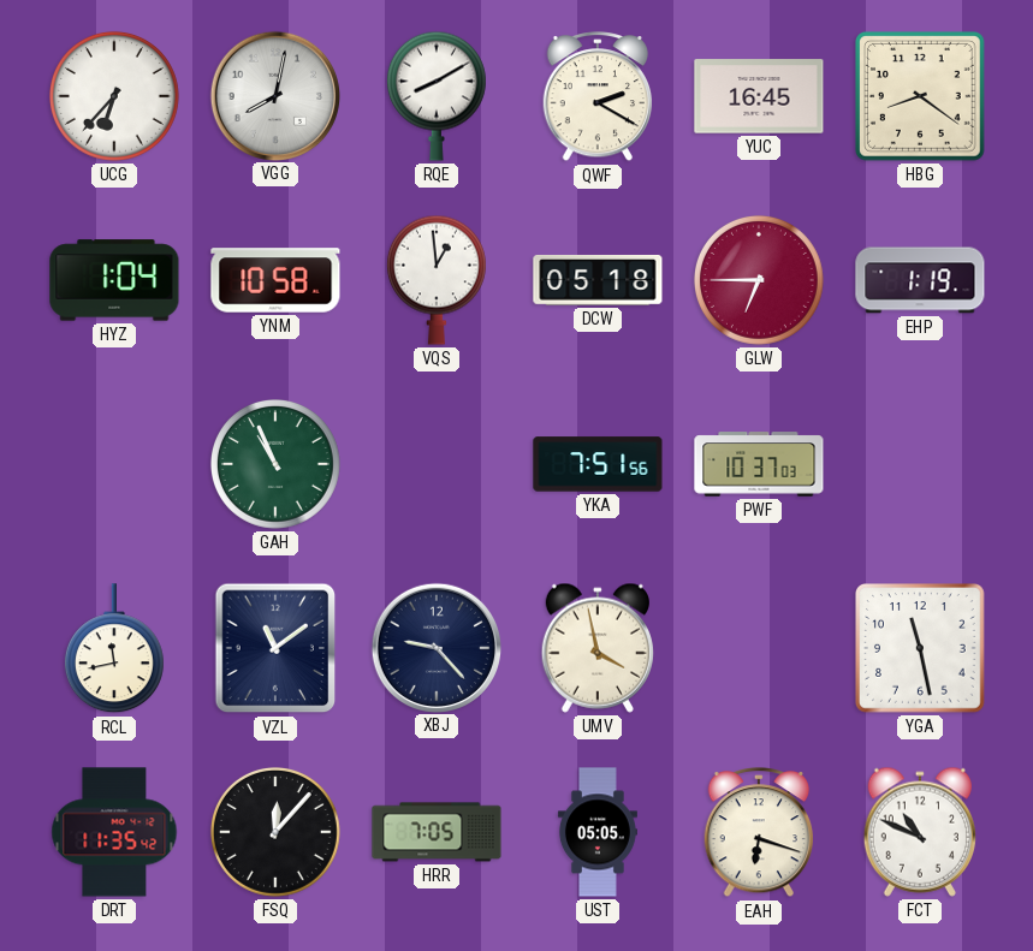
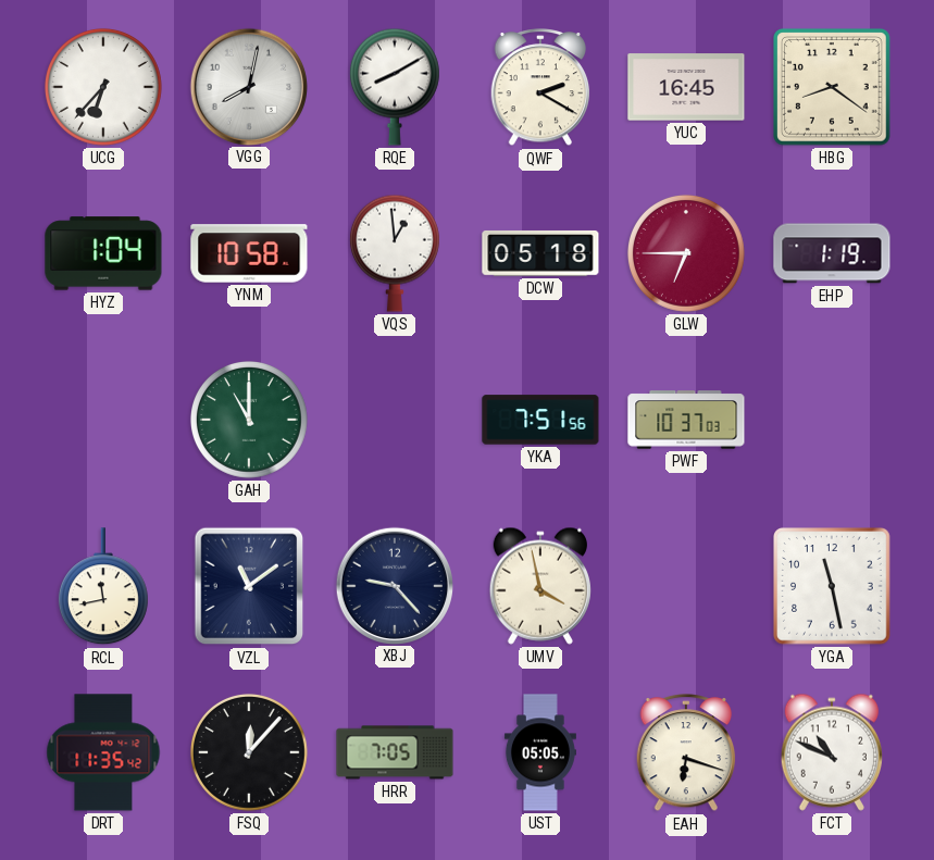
GAH: 10:56 -> 11:00 (249, 420)
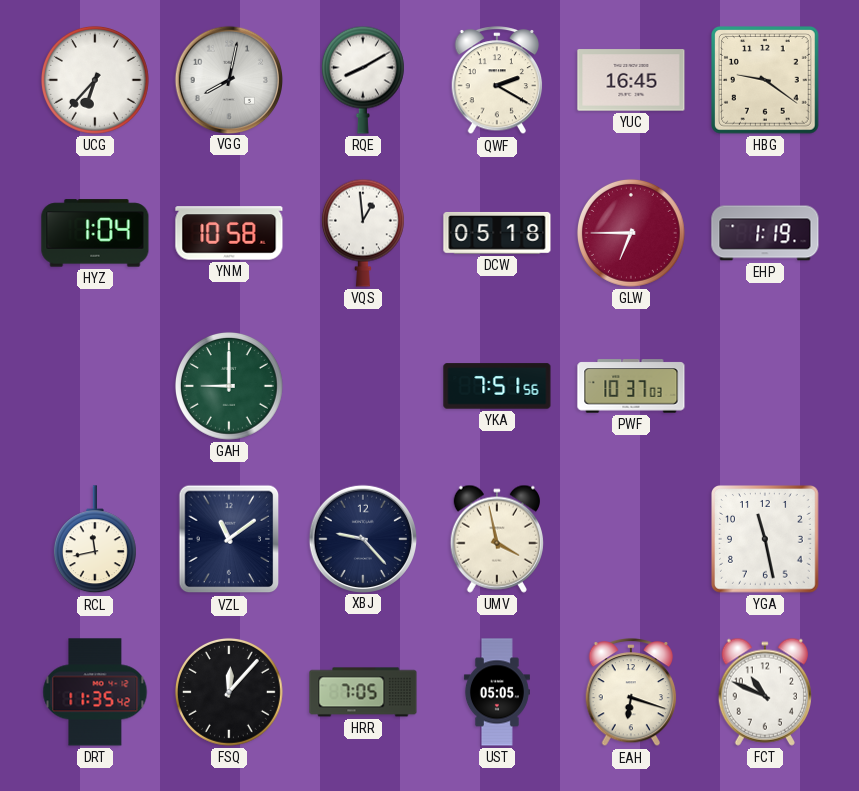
HBG: 8:21 -> 9:21 (766, 81)
GAH: 11:00 -> 9:00 (229, 386)
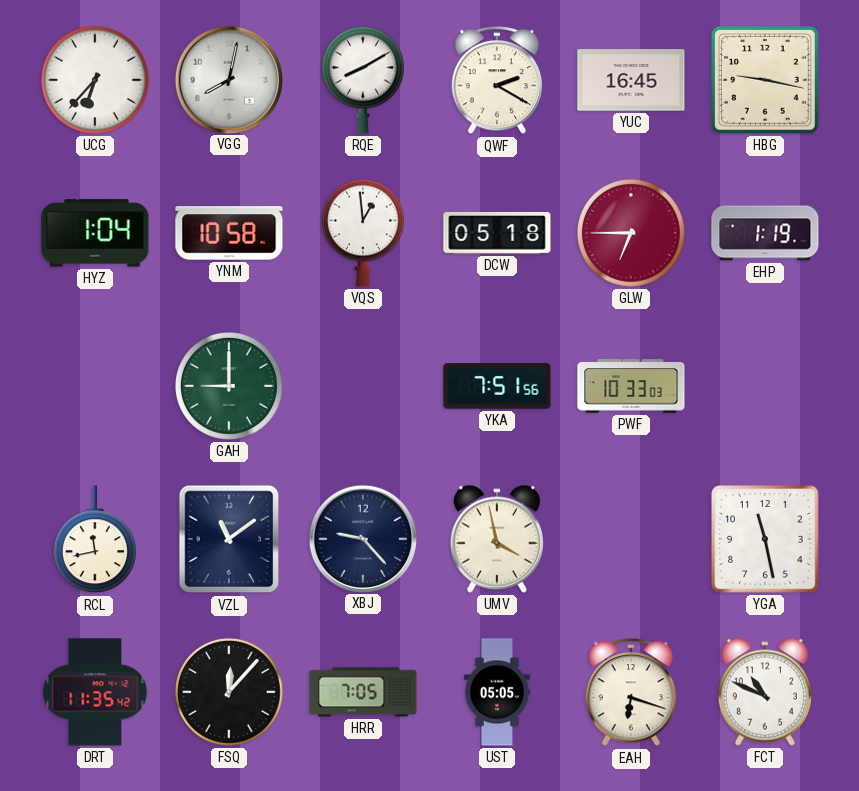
HBG: 9:21 -> 9:17 (766, 81)
PWF: 10:37 -> 10:33 (631, 386)
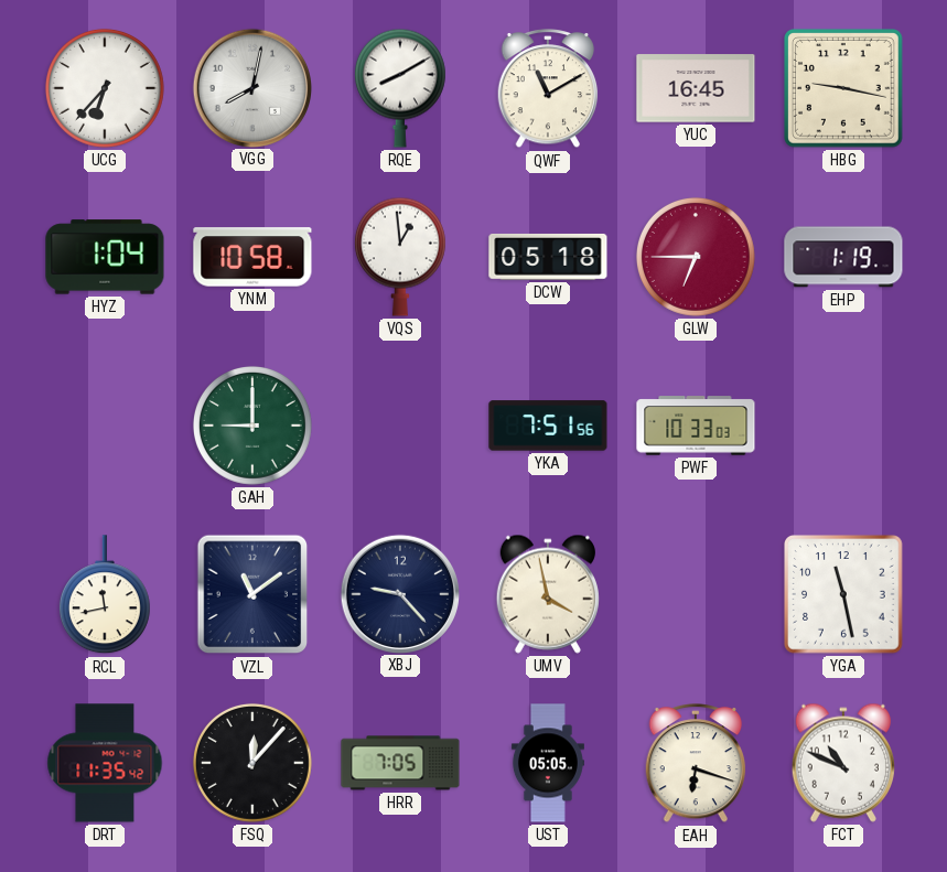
QWF: 2:20 -> 11:10 (548, 89)
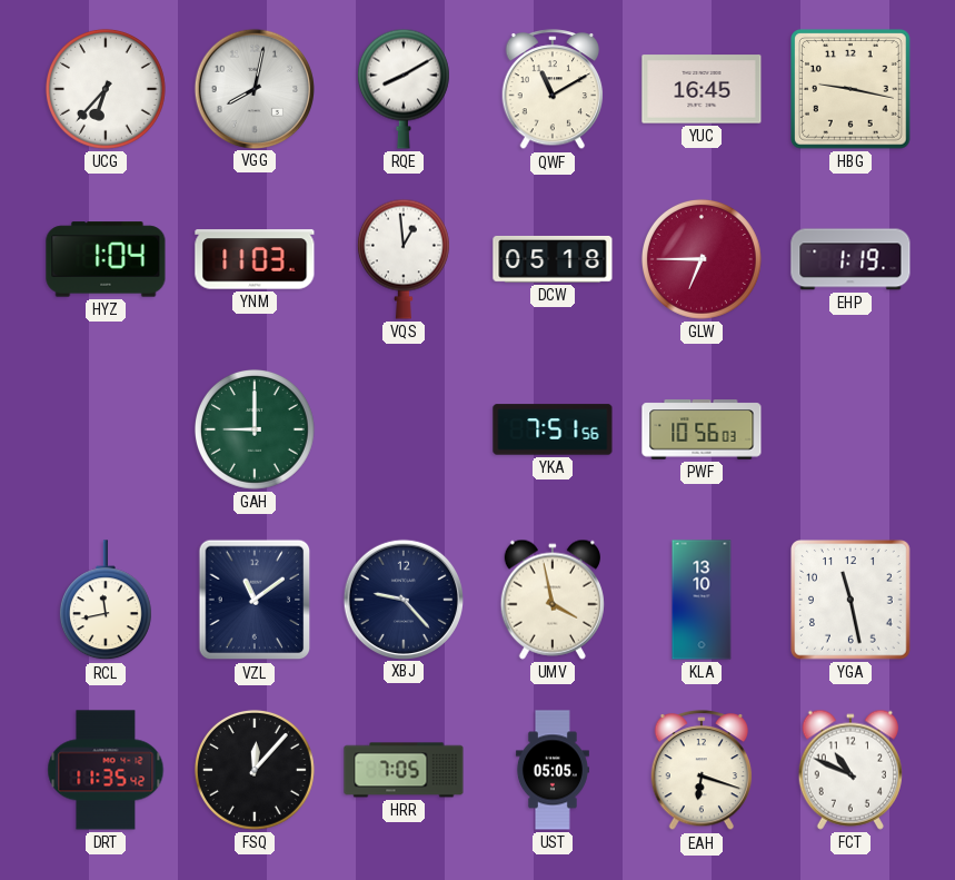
YNM: 10:58 -> 11:03 (255, 259)
PWF: 10:33 -> 10:56 (702, 429)
KLA: none -> 13:10 (702, 600)
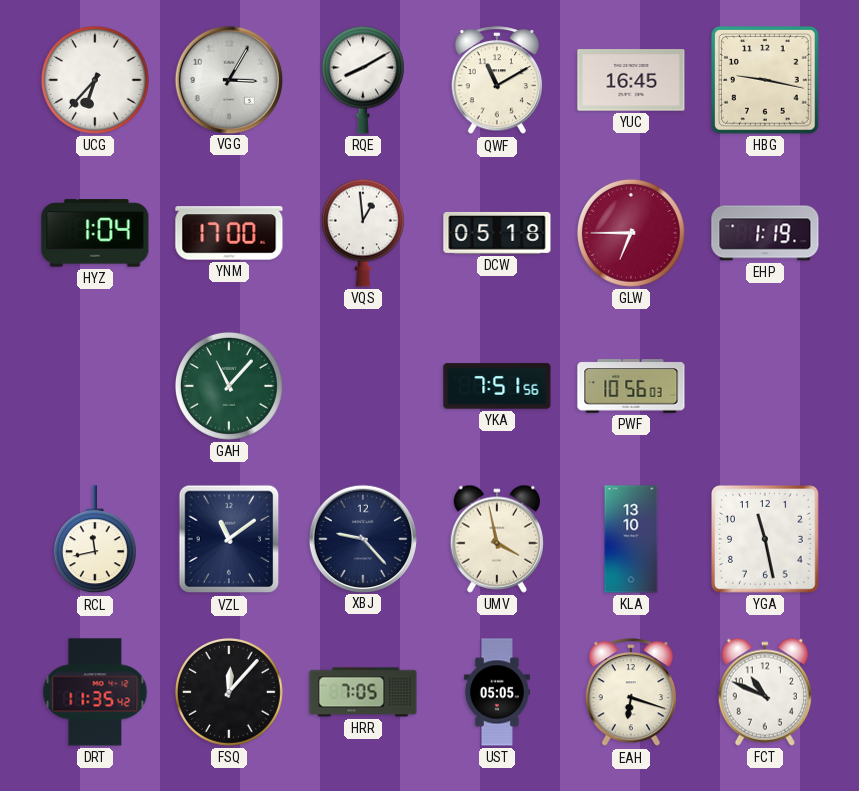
VGG: 8:02 -> 3:05 (228, 79)
YNM: 11:03 -> 17:00 (229, 233)
GAH: 9:00 -> 11:07 (229, 386)
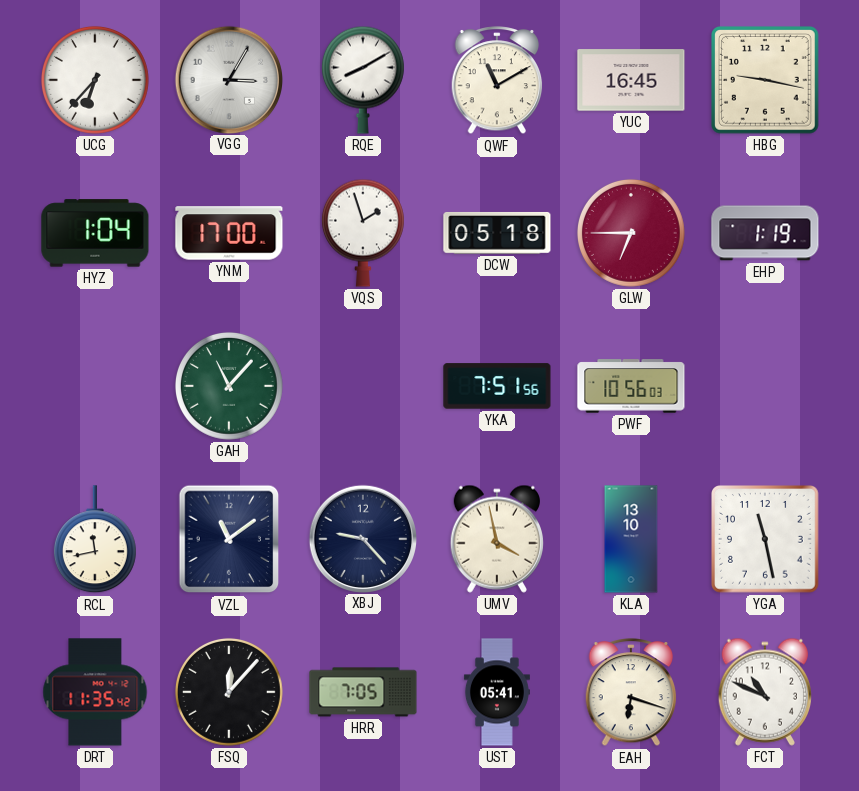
VQS: 12:59 -> 1:57 (363, 233)
UST: 05:05 -> 05:41 (497, 692)
